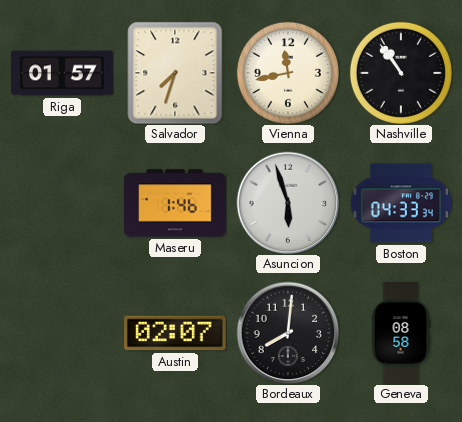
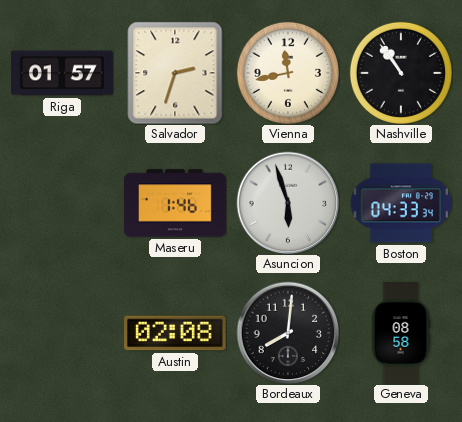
Salvador: 7:33 -> 2:33 (175, 73)
Austin: 02:07 -> 02:08 (176, 333)
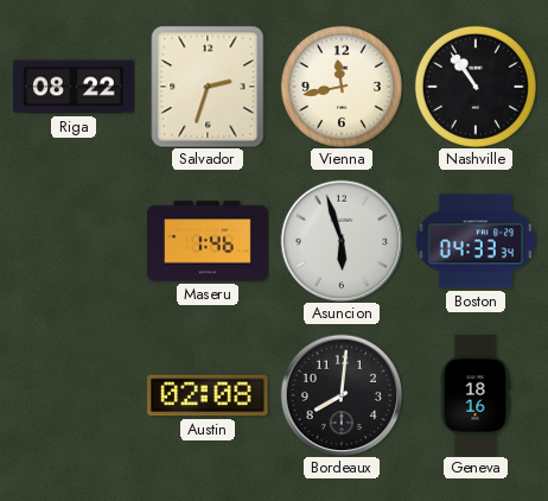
Riga: 01:57 -> 08:22 (74, 87)
Geneva: 08:58 -> 18:16 (476, 395)
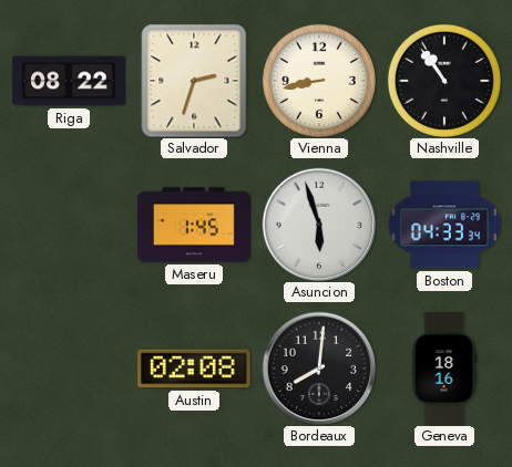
Vienna: 11:43 -> 8:43 (319, 81)
Maseru: 1:46 -> 1:45 (194, 225)
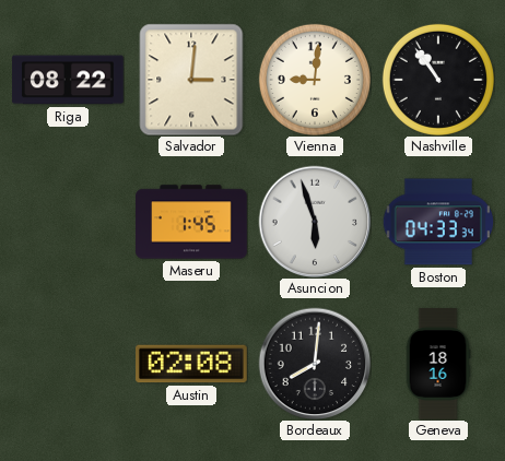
Salvador: 2:33 -> 3:01 (191, 80)
Vienna: 8:43 -> 9:01 (315, 80)
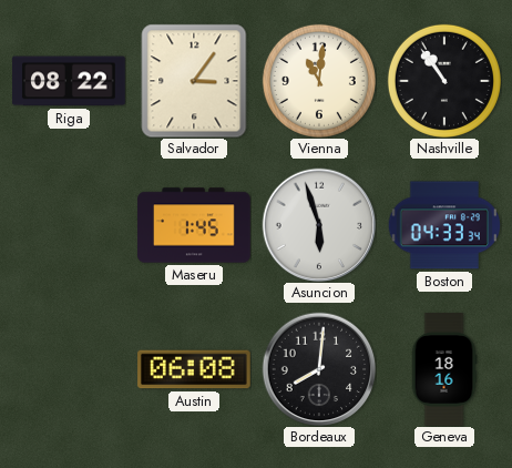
Salvador: 3:01 -> 3:06 (194, 81)
Vienna: 9:01 -> 11:01 (319, 81)
Austin: 02:08 -> 06:08 (195, 369)
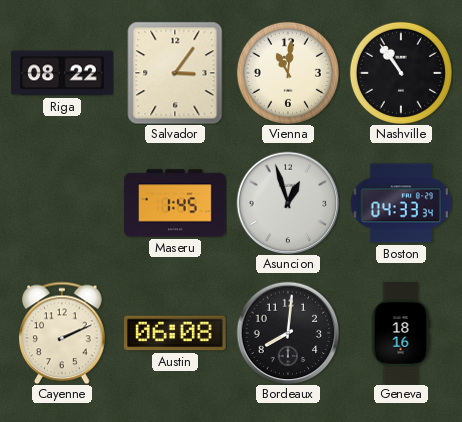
Asuncion: 5:57 -> 12:57 (288, 203)
Cayenne: none -> 2:11 (63, 333)
